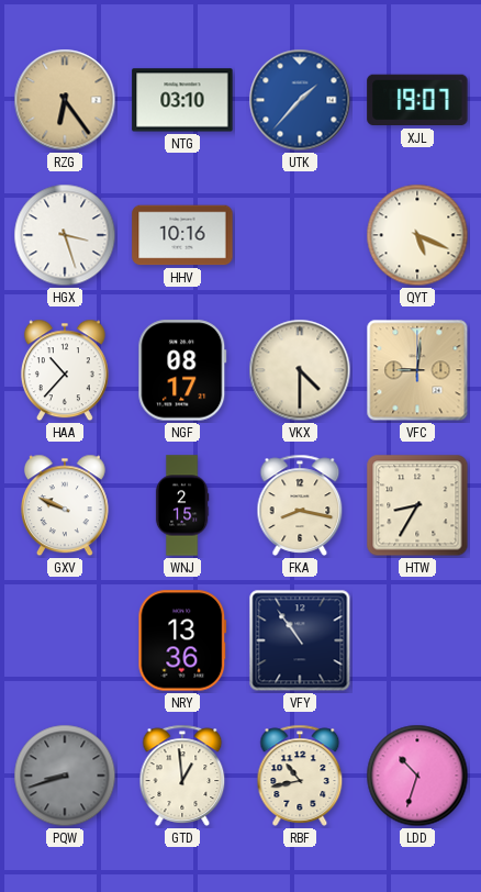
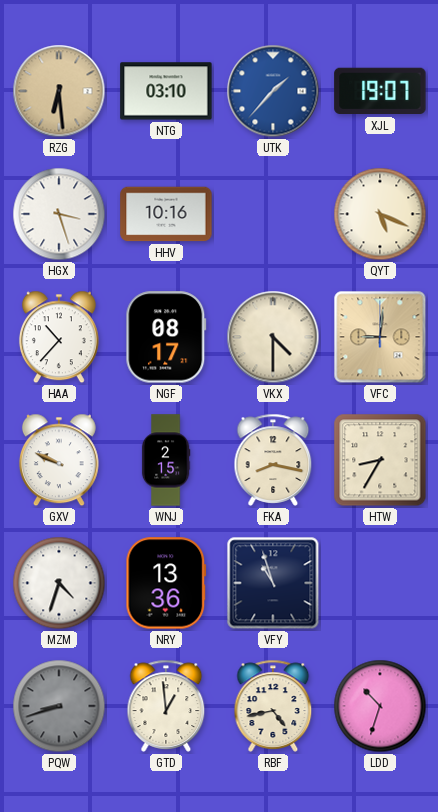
RZG: 6:24 -> 6:29 (59, 91)
MZM: none -> 4:33 (59, 583)
VFY: 10:54 -> 10:57 (273, 583)
RBF: 10:43 -> 4:43 (273, 706)
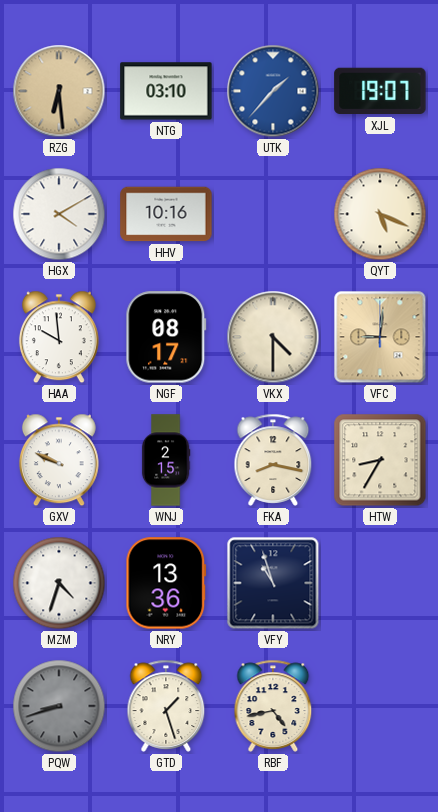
HGX: 3:27 -> 4:10 (59, 214)
HAA: 10:37 -> 9:59 (59, 337)
GTD: 12:59 -> 1:27 (166, 706)
LDD: 10:33 -> none (380, 706)
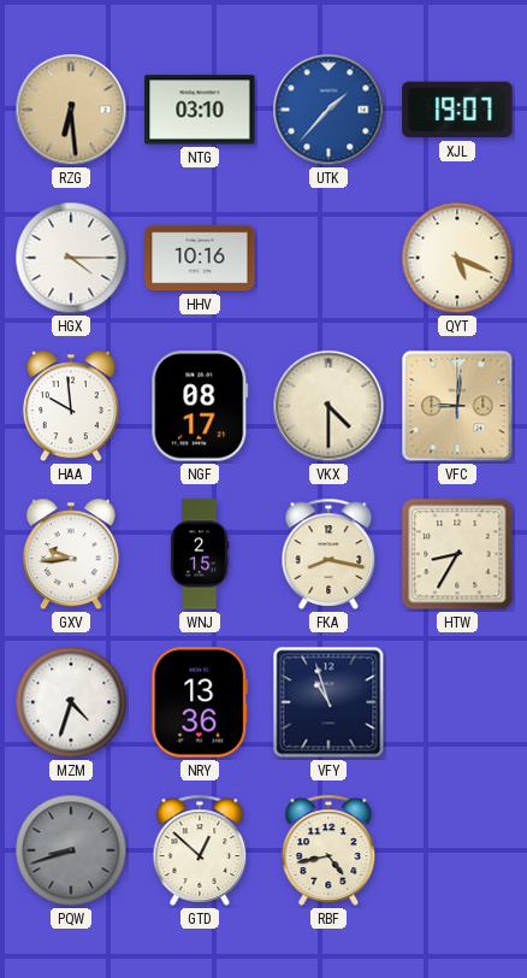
HGX: 4:10 -> 4:15 (71, 258)
GXV: 9:49 -> 9:44 (71, 554)
GTD: 1:27 -> 12:52 (200, 850)
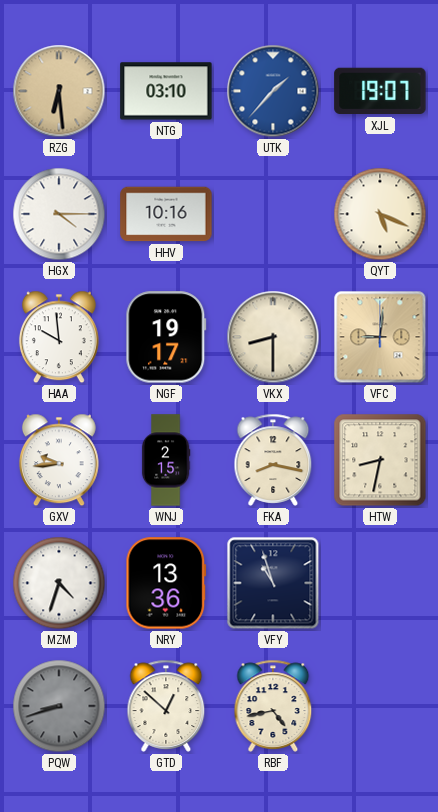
NGF: 08:17 -> 19:17 (166, 337)
VKX: 4:30 -> 8:30 (273, 337)
HTW: 8:35 -> 8:32 (380, 460)
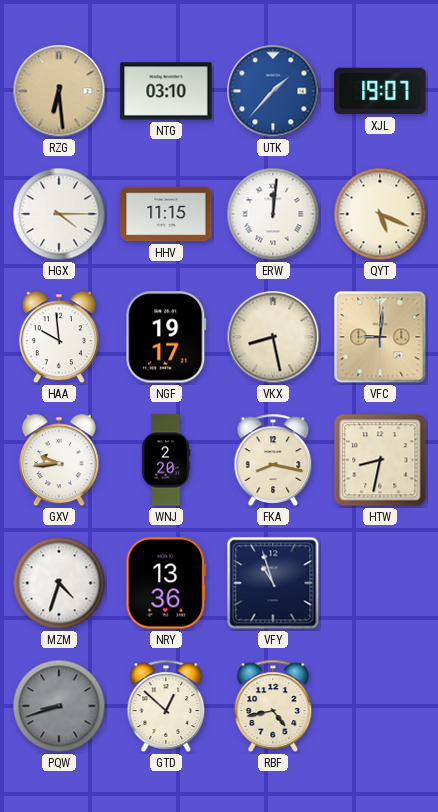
HHV: 10:16 -> 11:15 (166, 214)
ERW: none -> 12:01 (273, 214)
VKX: 8:30 -> 8:28 (273, 337)
WNJ: 2:15 -> 2:20 (166, 460)
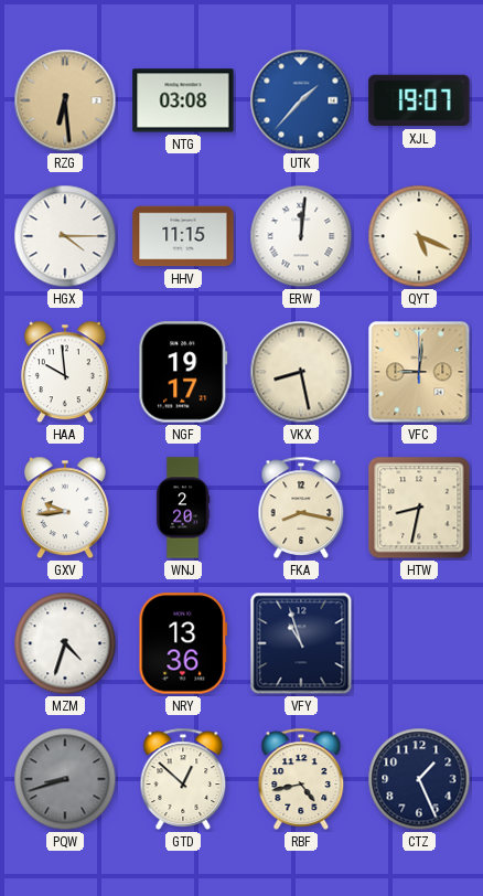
NTG: 03:10 -> 03:08 (183, 100)
CTZ: none -> 1:26 (419, 779)
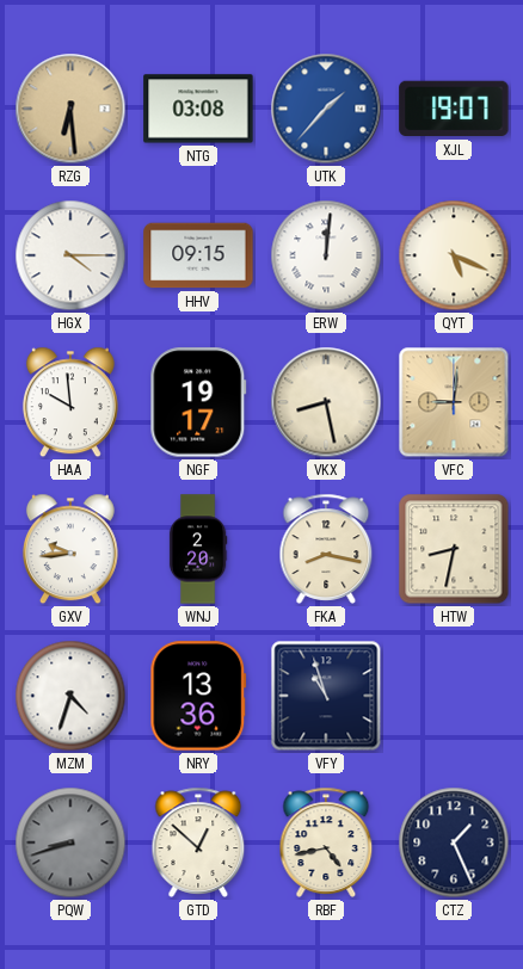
HHV: 11:15 -> 09:15 (198, 255)
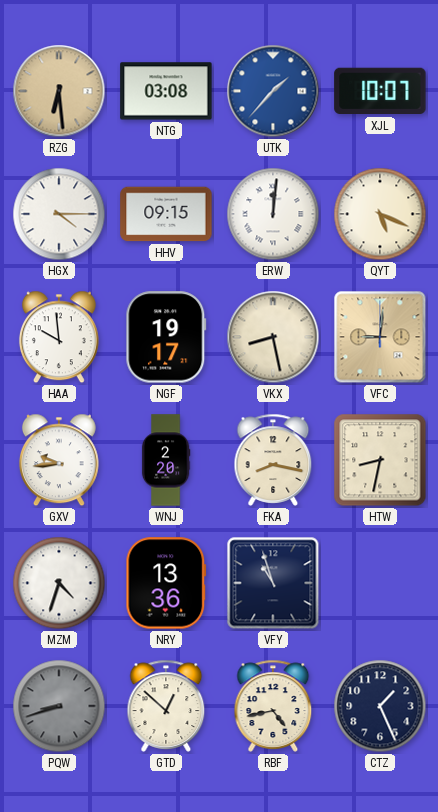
XJL: 19:07 -> 10:07 (380, 91)
